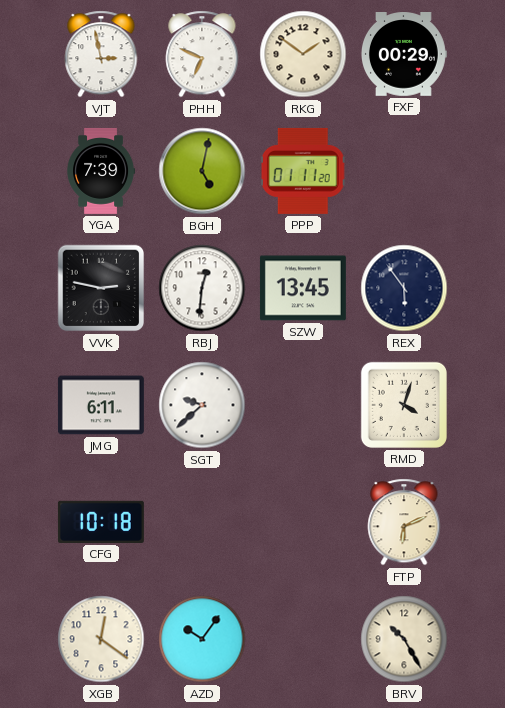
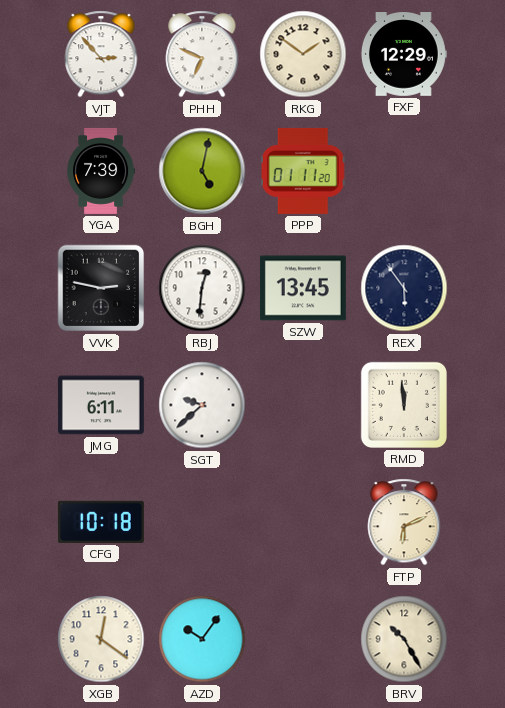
VJT: 2:58 -> 2:53 (101, 54)
FXF: 00:29 -> 12:29 (404, 55)
RMD: 4:03 -> 11:59 (404, 405)
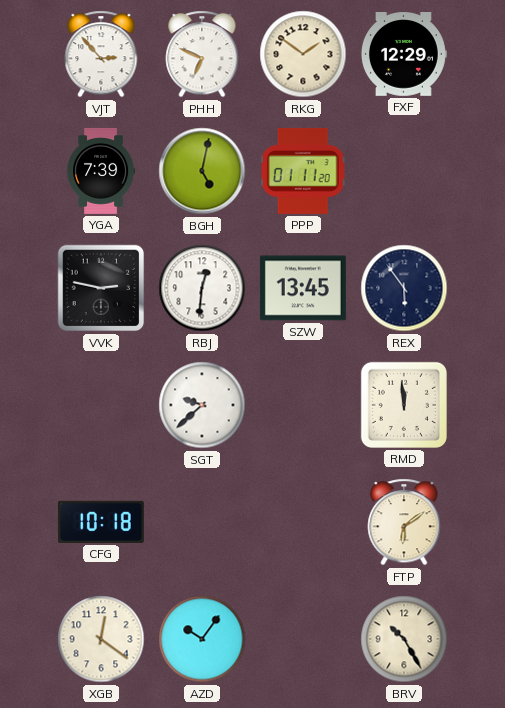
JMG: 6:11 -> none (101, 405)
FTP: 6:11 -> 6:09 (404, 522)
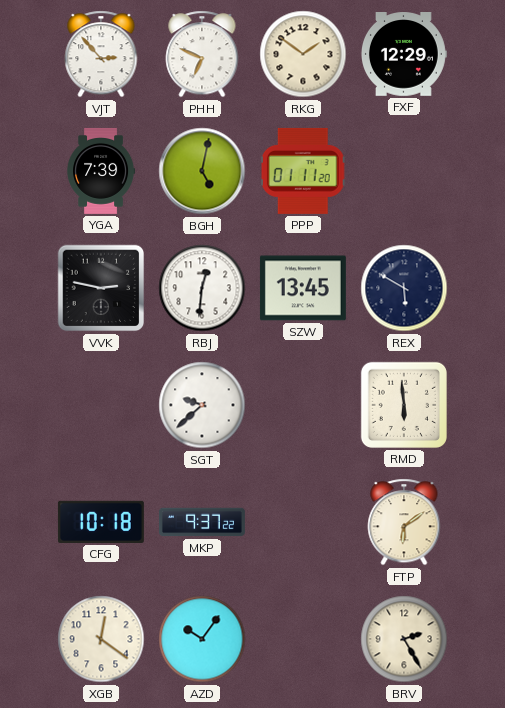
REX: 5:54 -> 5:50 (404, 288)
RMD: 11:59 -> 5:59 (404, 405)
MKP: none -> 9:37 (202, 522)
BRV: 10:25 -> 2:25 (404, 639)
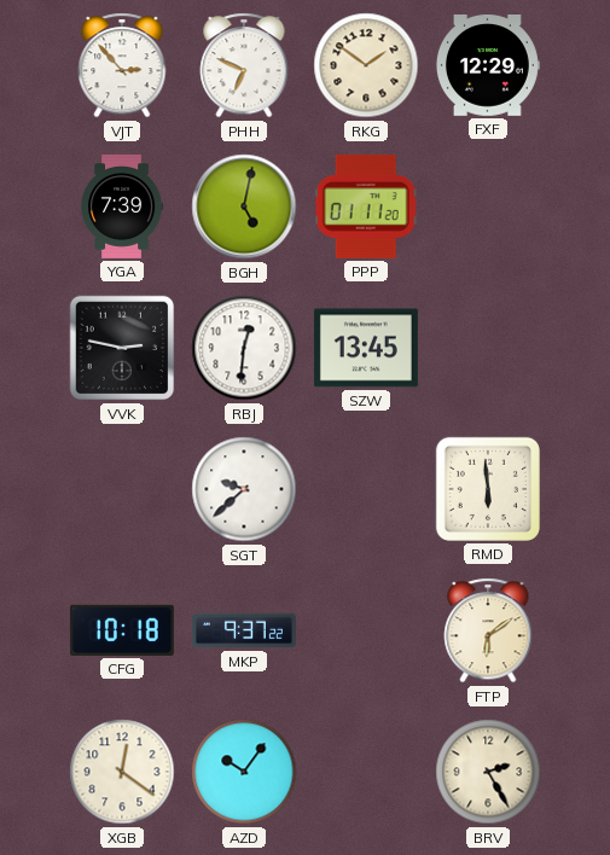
REX: 5:50 -> none (404, 288)
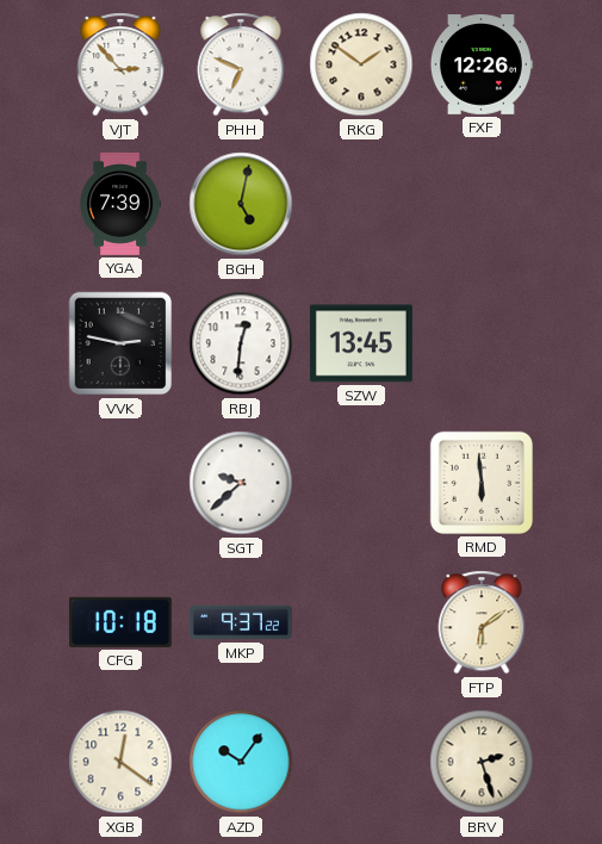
FXF: 12:29 -> 12:26 (482, 66)
PPP: 01:11 -> none (366, 207)
BRV: 2:25 -> 2:27 (482, 762)
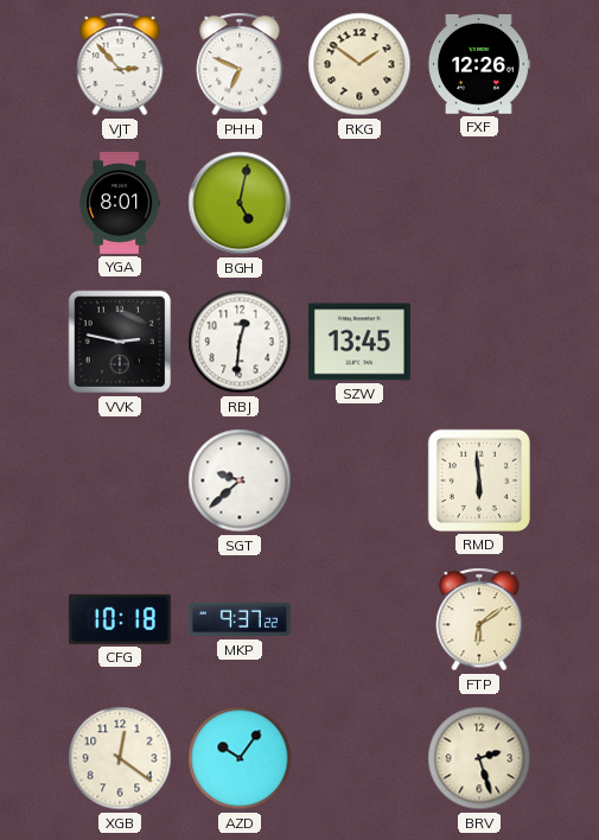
YGA: 7:39 -> 8:01 (120, 203)
